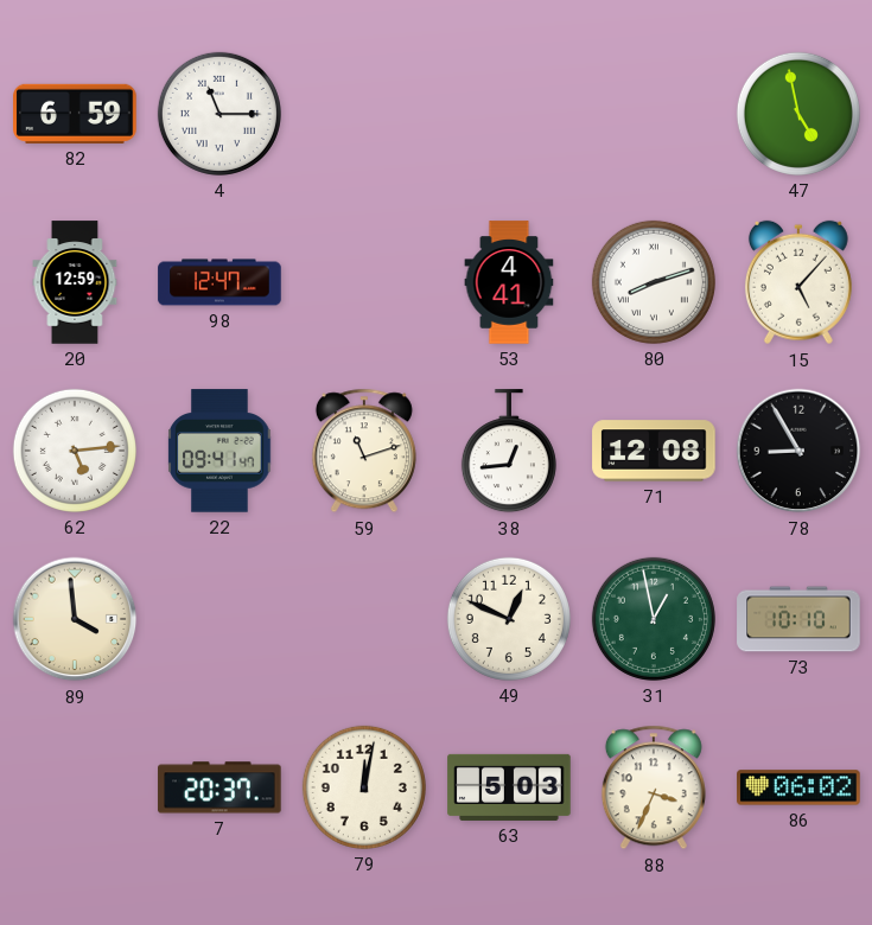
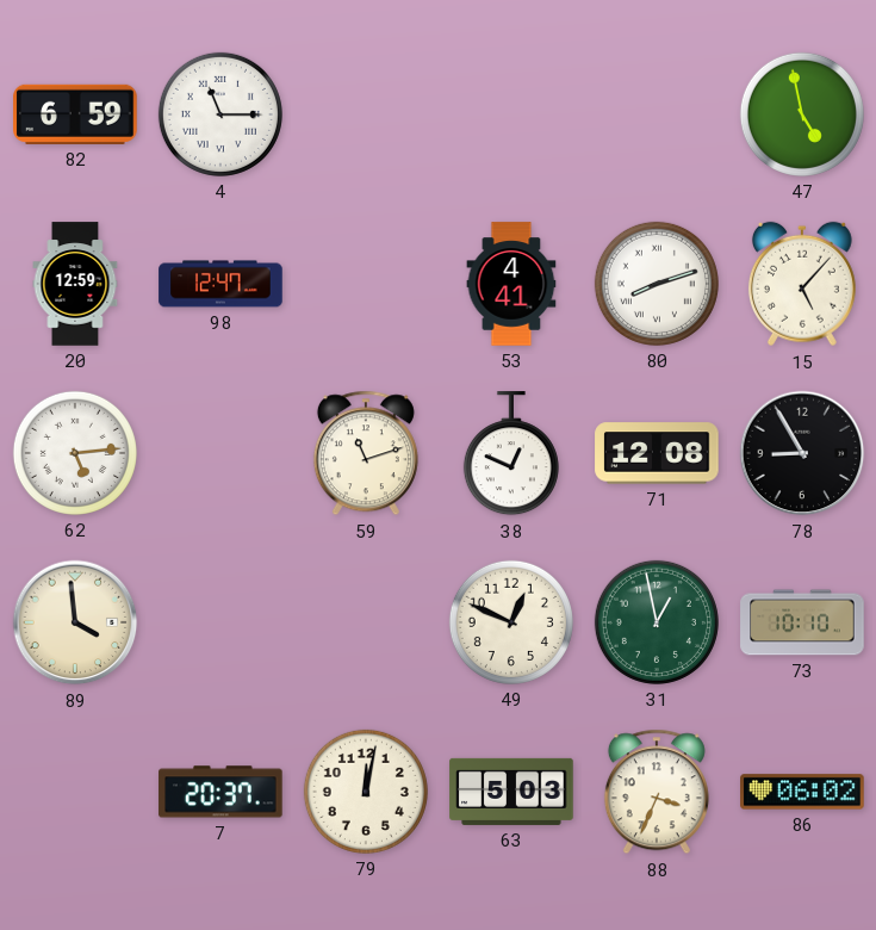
22: 09:41 -> none (219, 451)
38: 12:44 -> 12:49 (511, 454)
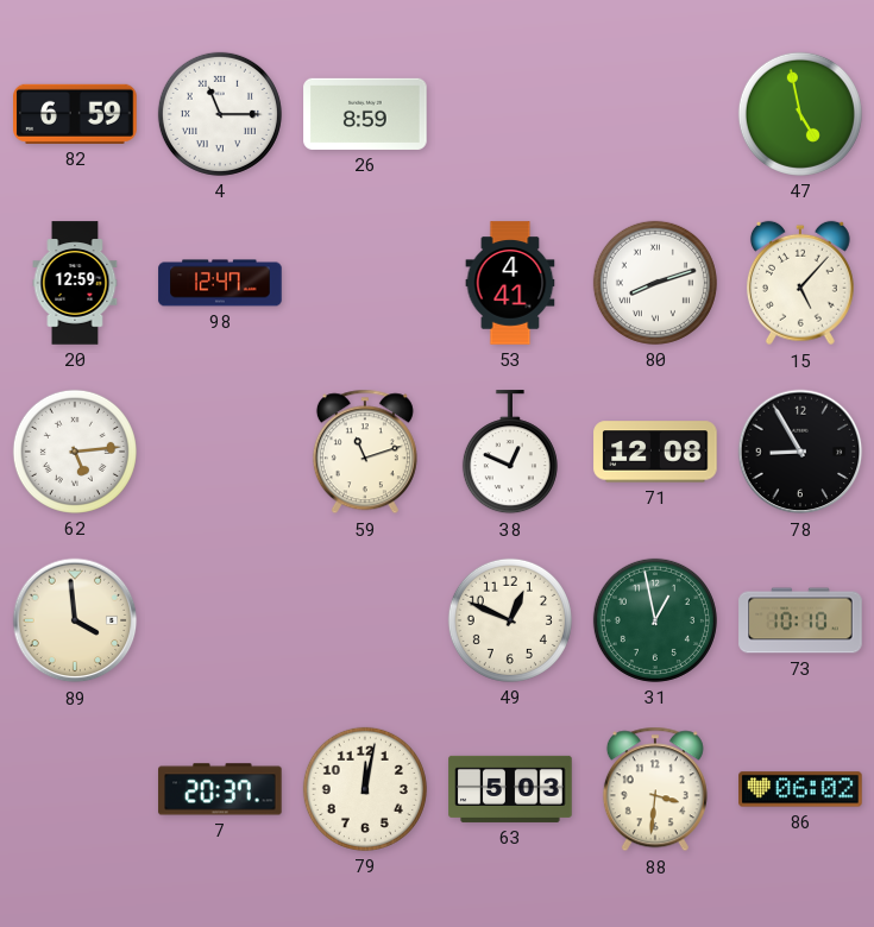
26: none -> 8:59 (365, 114)
88: 3:34 -> 3:31 (655, 789)
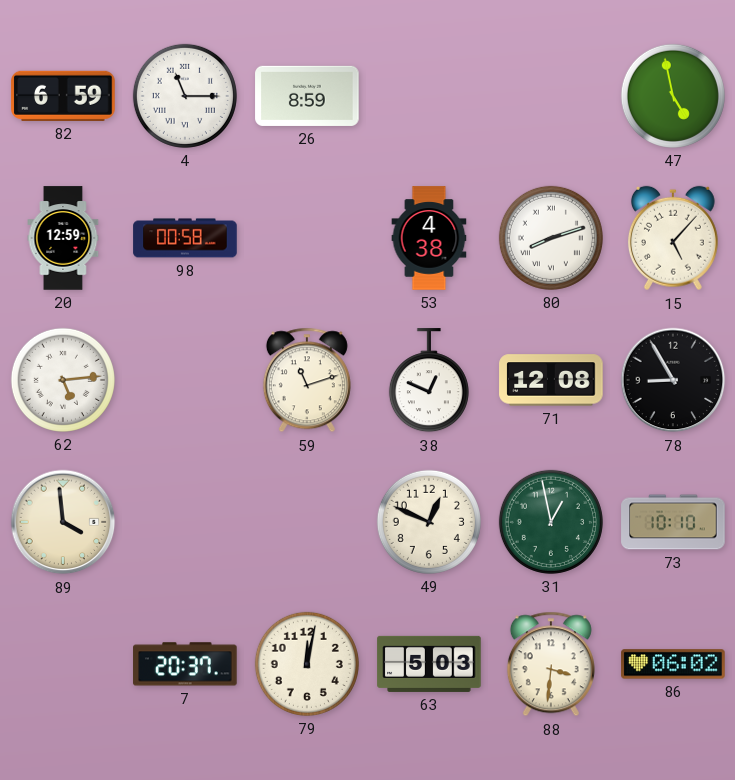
98: 12:47 -> 00:58 (185, 238)
53: 4:41 -> 4:38 (429, 238)
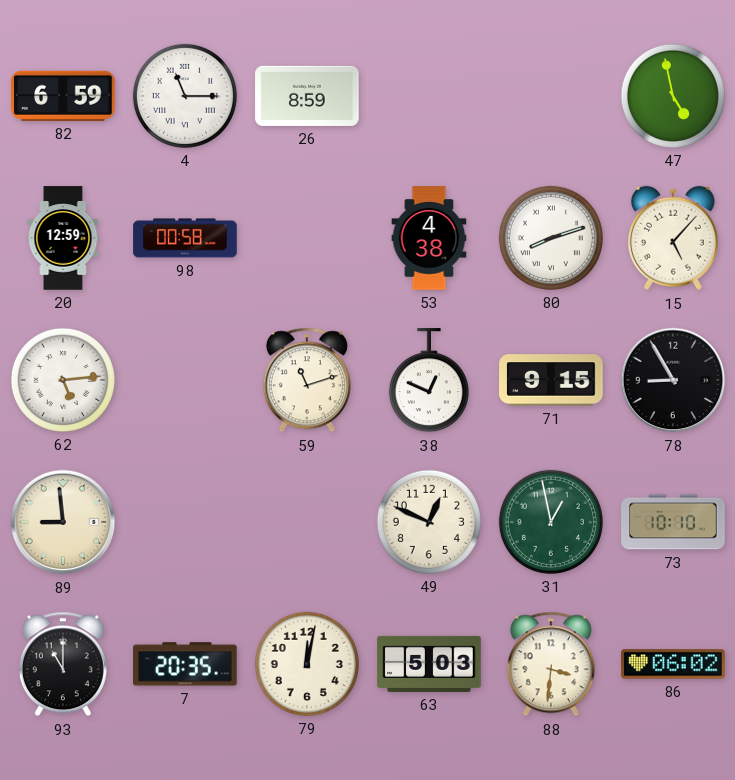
71: 12:08 -> 9:15 (551, 380)
89: 3:59 -> 8:59 (63, 522)
93: none -> 11:00 (63, 664)
7: 20:37 -> 20:35 (185, 664)
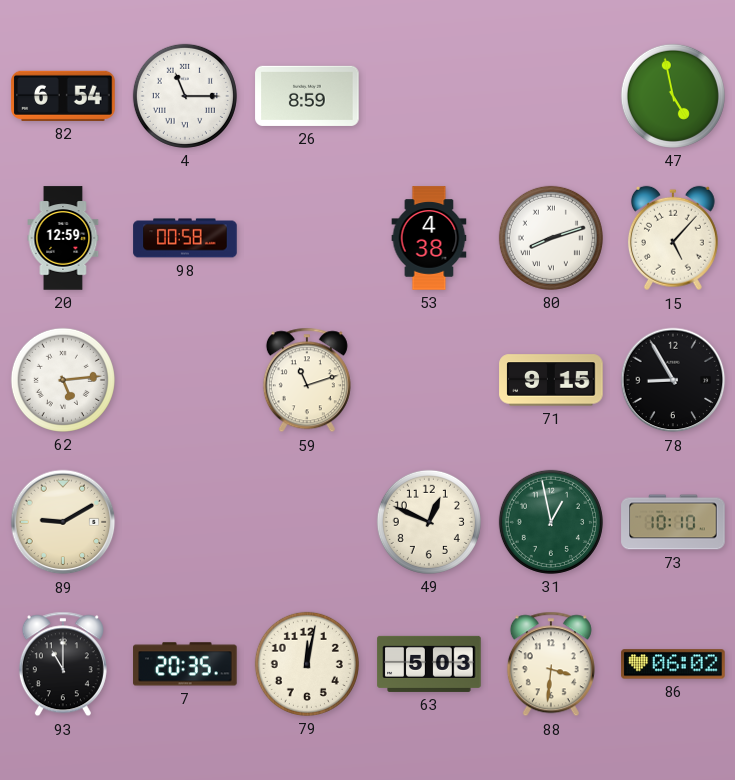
82: 6:59 -> 6:54 (63, 96)
38: 12:49 -> none (429, 381)
89: 8:59 -> 9:10 (63, 522)
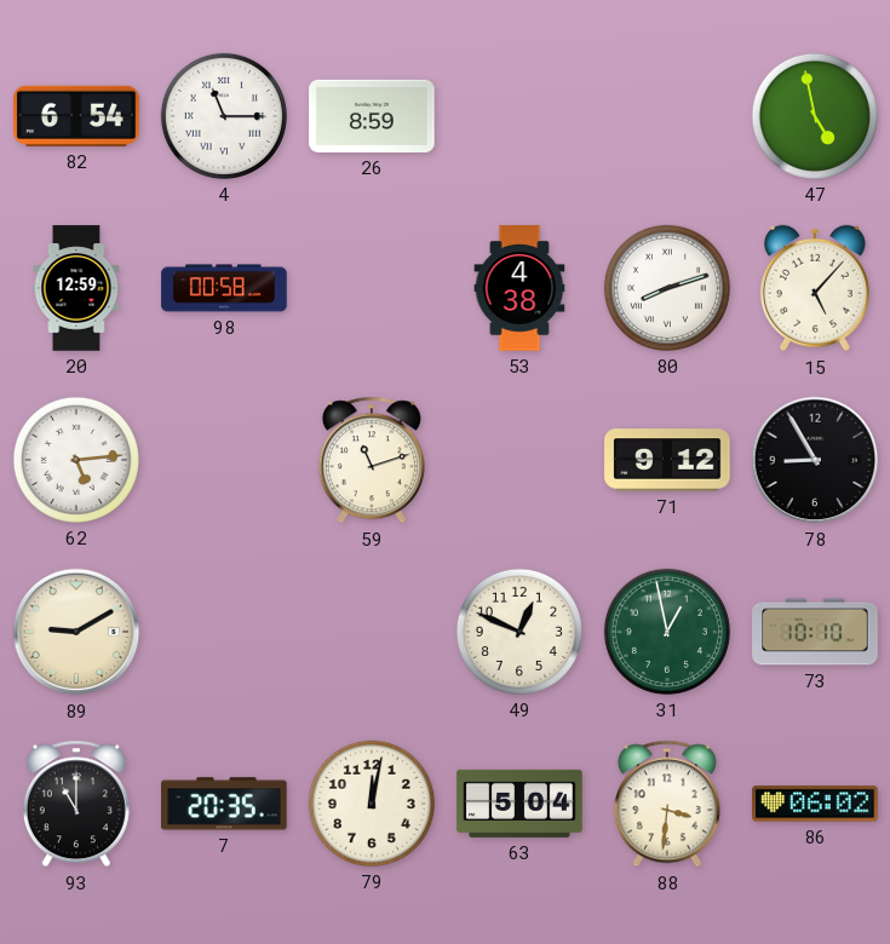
71: 9:15 -> 9:12 (667, 460)
63: 5:03 -> 5:04 (519, 804)
